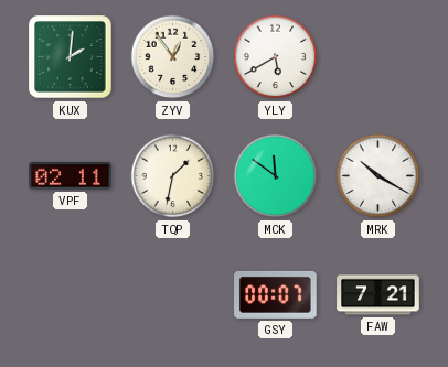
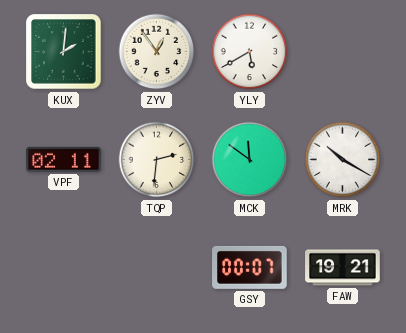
TQP: 1:32 -> 2:31 (157, 160)
FAW: 7:21 -> 19:21 (343, 268)
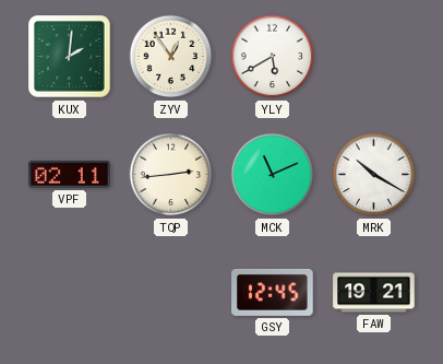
TQP: 2:31 -> 2:44 (171, 175)
MCK: 11:51 -> 11:11 (273, 175)
GSY: 00:07 -> 12:45 (273, 292)
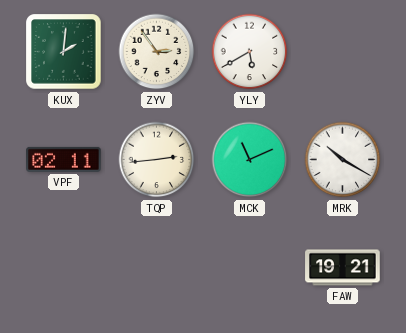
ZYV: 12:54 -> 2:54 (157, 52)
GSY: 12:45 -> none (273, 292)
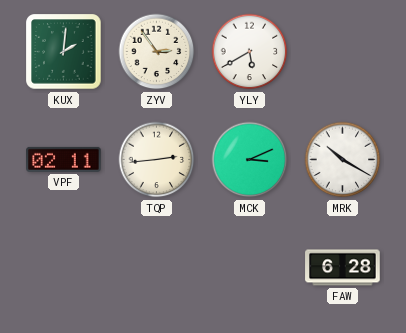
MCK: 11:11 -> 3:11 (250, 160)
FAW: 19:21 -> 6:28 (343, 268)
